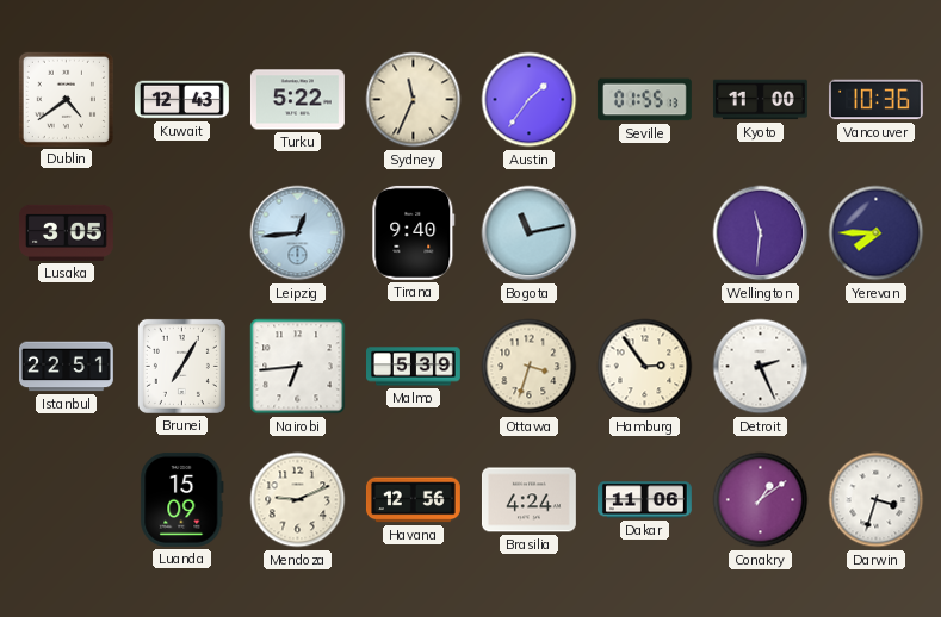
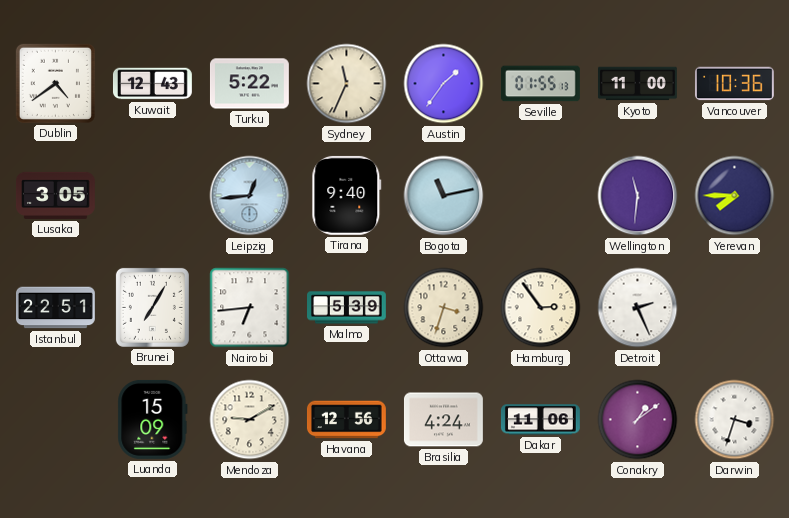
Mendoza: 9:11 -> 9:10 (250, 420)
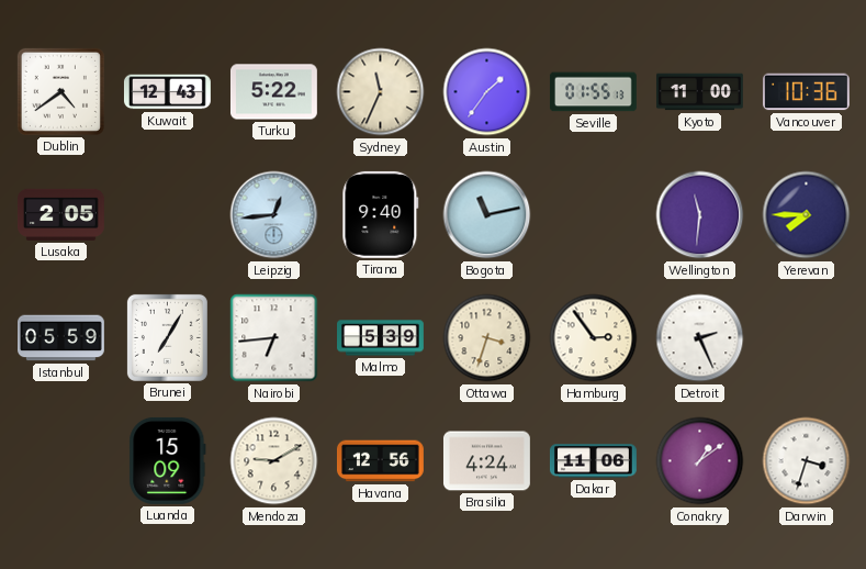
Lusaka: 3:05 -> 2:05 (60, 214)
Istanbul: 22:51 -> 05:59 (61, 338)
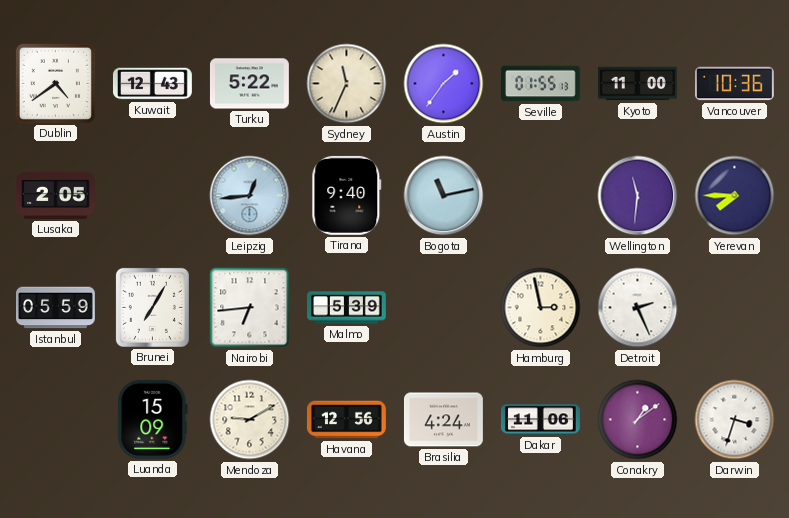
Ottawa: 3:33 -> none (487, 338)
Hamburg: 2:54 -> 2:58 (541, 308)
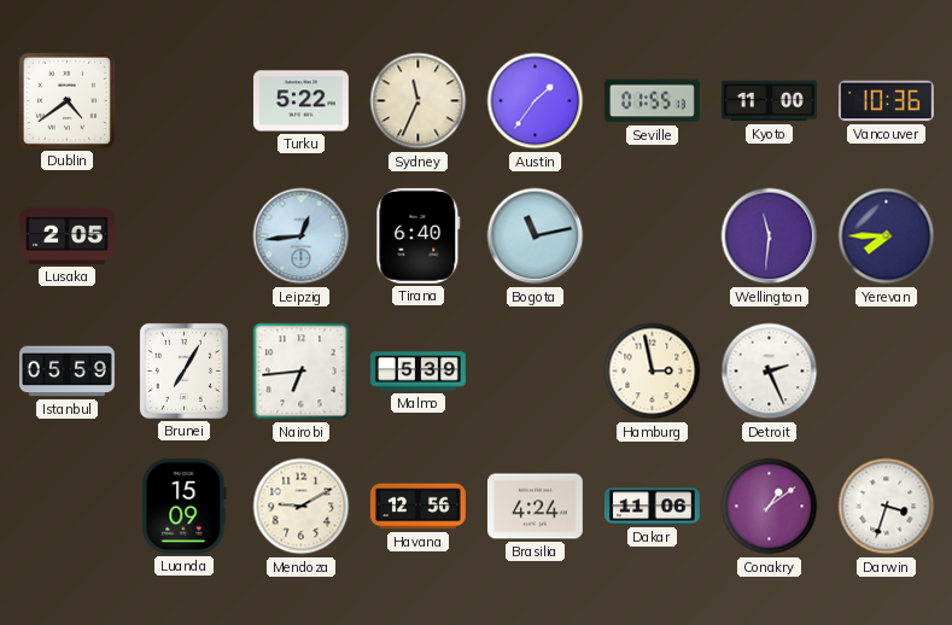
Kuwait: 12:43 -> none (152, 84)
Tirana: 9:40 -> 6:40 (419, 235)
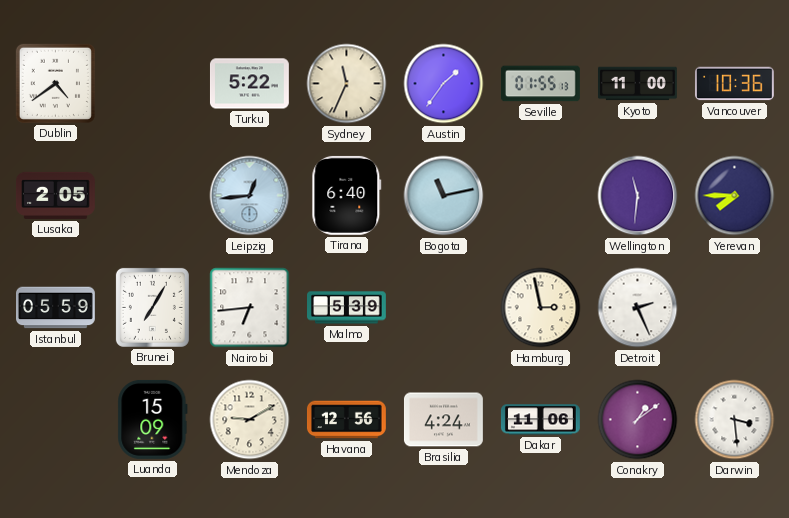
Darwin: 3:33 -> 3:29 (735, 420)
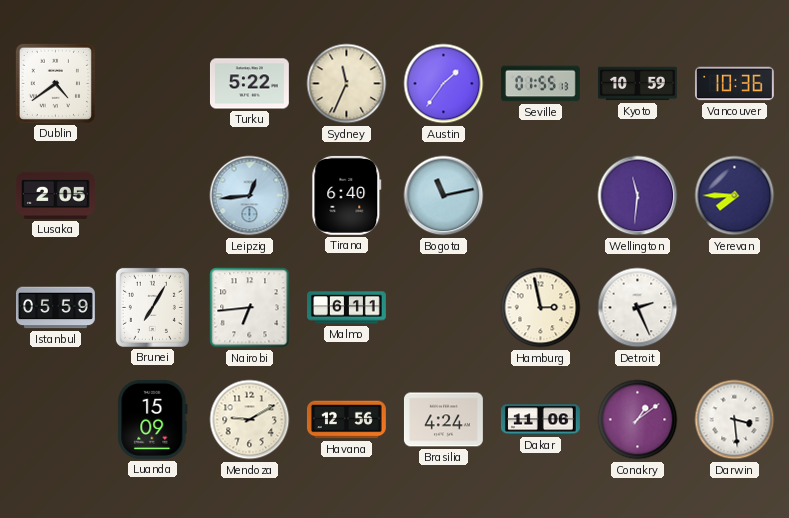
Kyoto: 11:00 -> 10:59 (638, 84)
Malmo: 5:39 -> 6:11 (347, 308)
